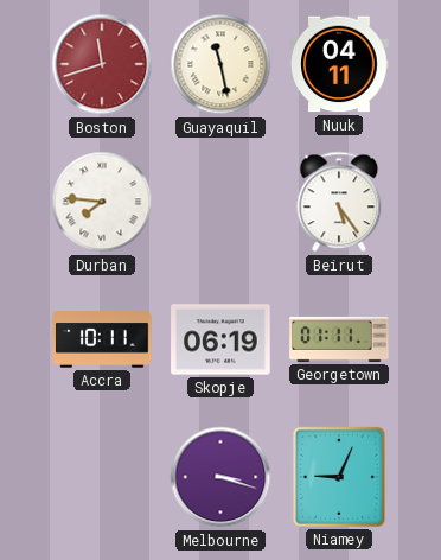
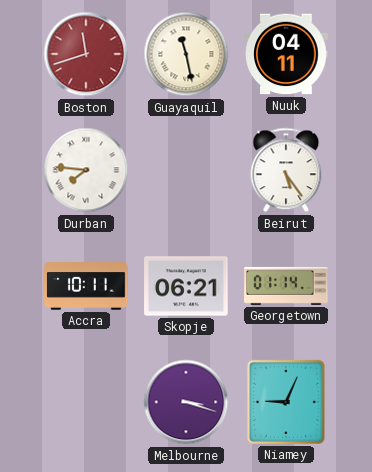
Skopje: 06:19 -> 06:21 (186, 286)
Georgetown: 01:11 -> 01:14 (286, 286)
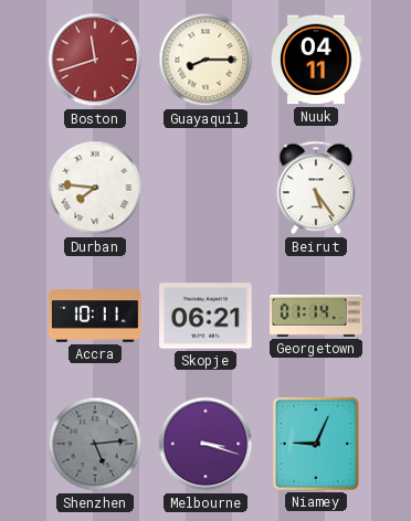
Guayaquil: 11:28 -> 8:15 (205, 60)
Shenzhen: none -> 5:14 (95, 444)
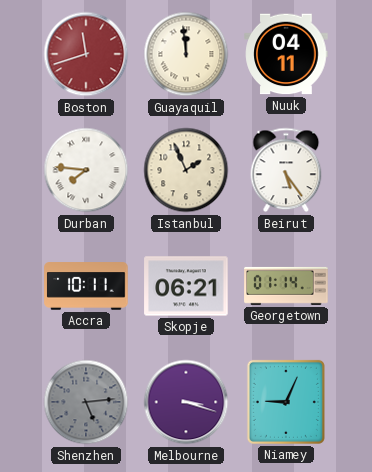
Guayaquil: 8:15 -> 11:59 (186, 54)
Istanbul: none -> 1:56 (186, 170)
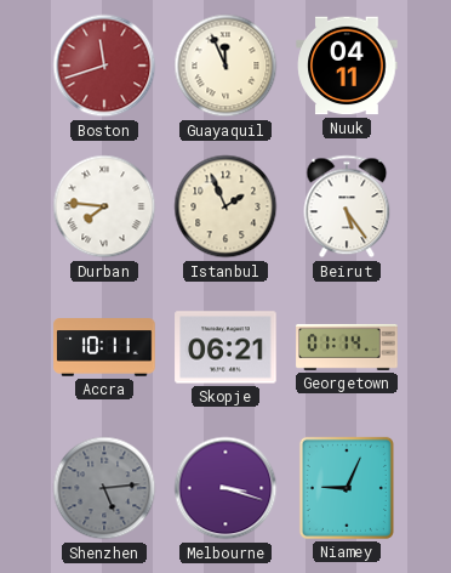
Guayaquil: 11:59 -> 11:56 (225, 66)
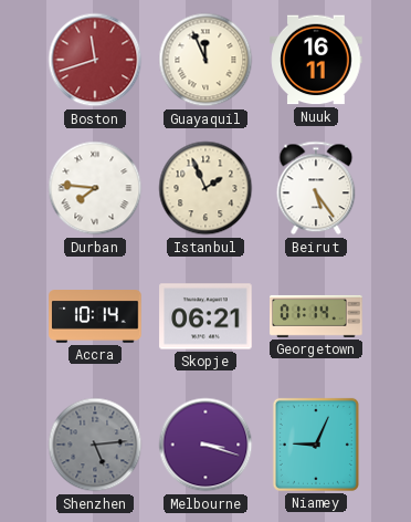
Nuuk: 04:11 -> 16:11 (316, 60)
Accra: 10:11 -> 10:14 (95, 316)
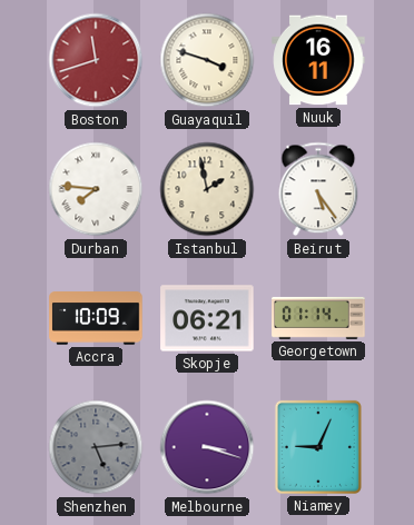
Guayaquil: 11:56 -> 3:48 (207, 60)
Istanbul: 1:56 -> 1:58 (207, 189)
Accra: 10:14 -> 10:09 (96, 318)
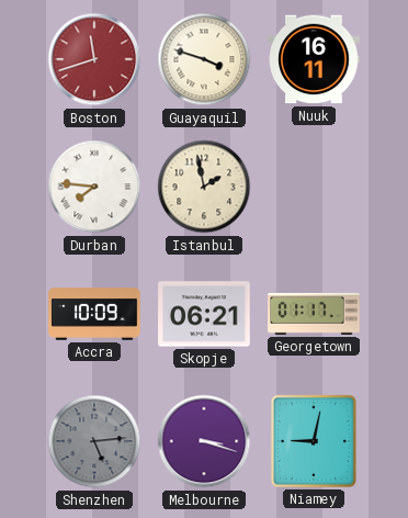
Beirut: 5:24 -> none (318, 189)
Georgetown: 01:14 -> 01:17 (314, 314)
Niamey: 9:04 -> 9:02 (314, 441)
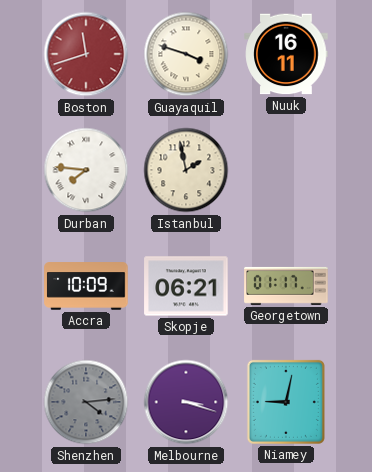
Shenzhen: 5:14 -> 4:14 (86, 402)
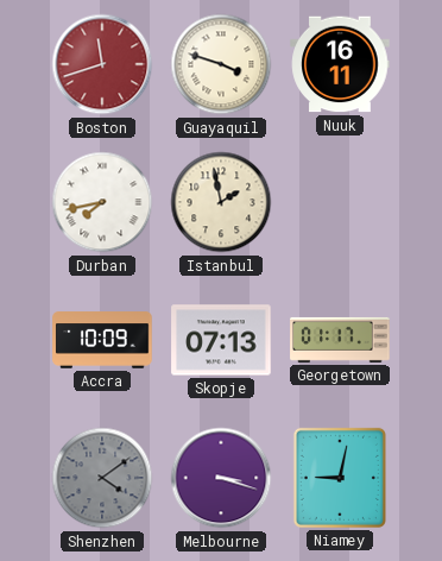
Durban: 7:46 -> 7:43 (102, 202)
Skopje: 06:21 -> 07:13 (221, 340)
Shenzhen: 4:14 -> 4:09 (102, 478)
